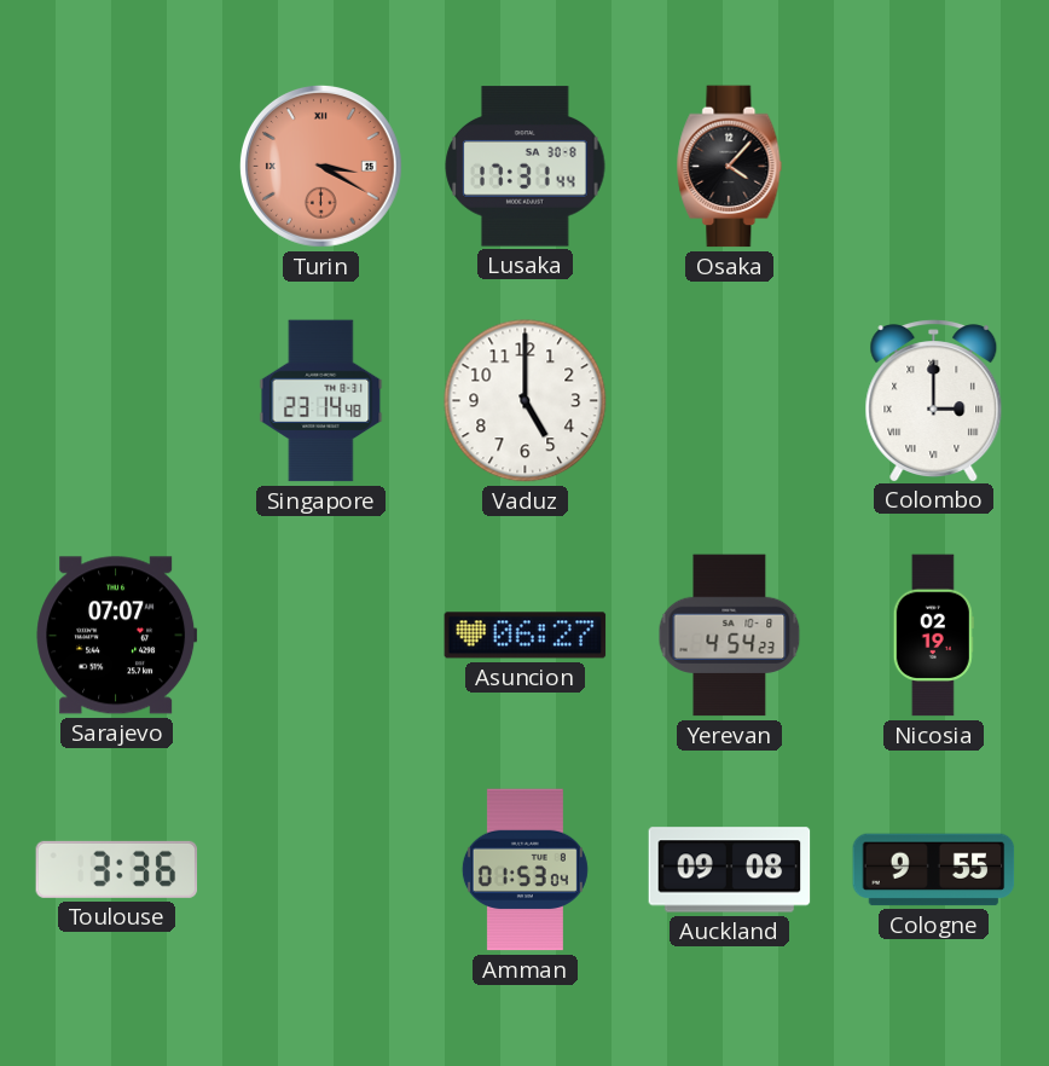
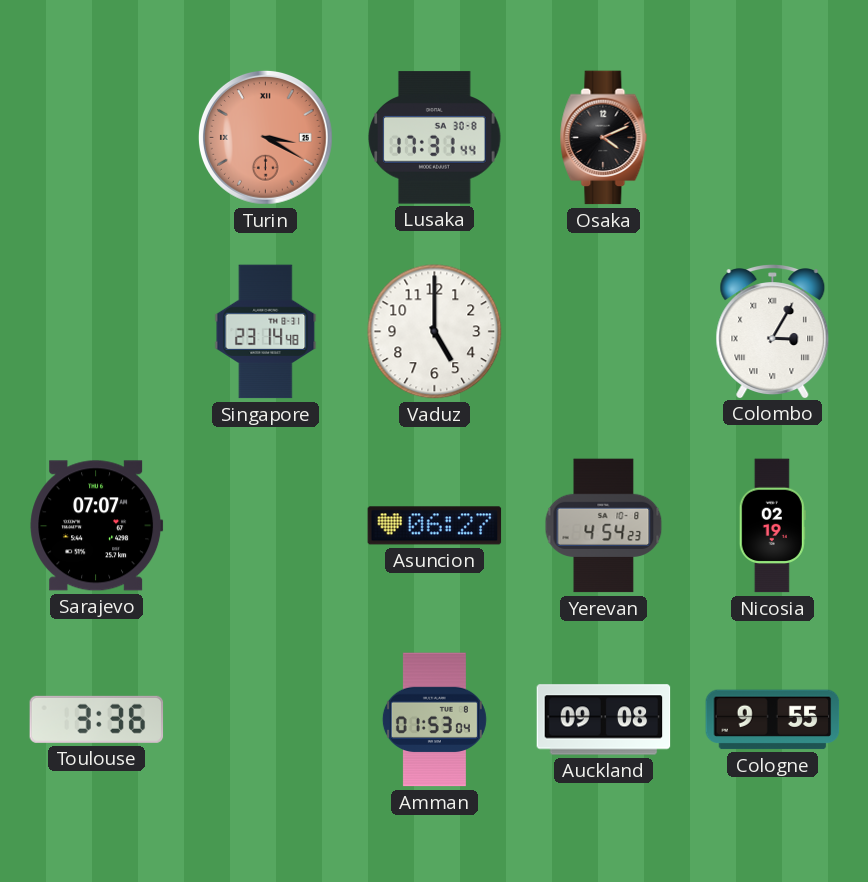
Osaka: 4:07 -> 4:11 (604, 138)
Colombo: 3:00 -> 3:05 (773, 331)
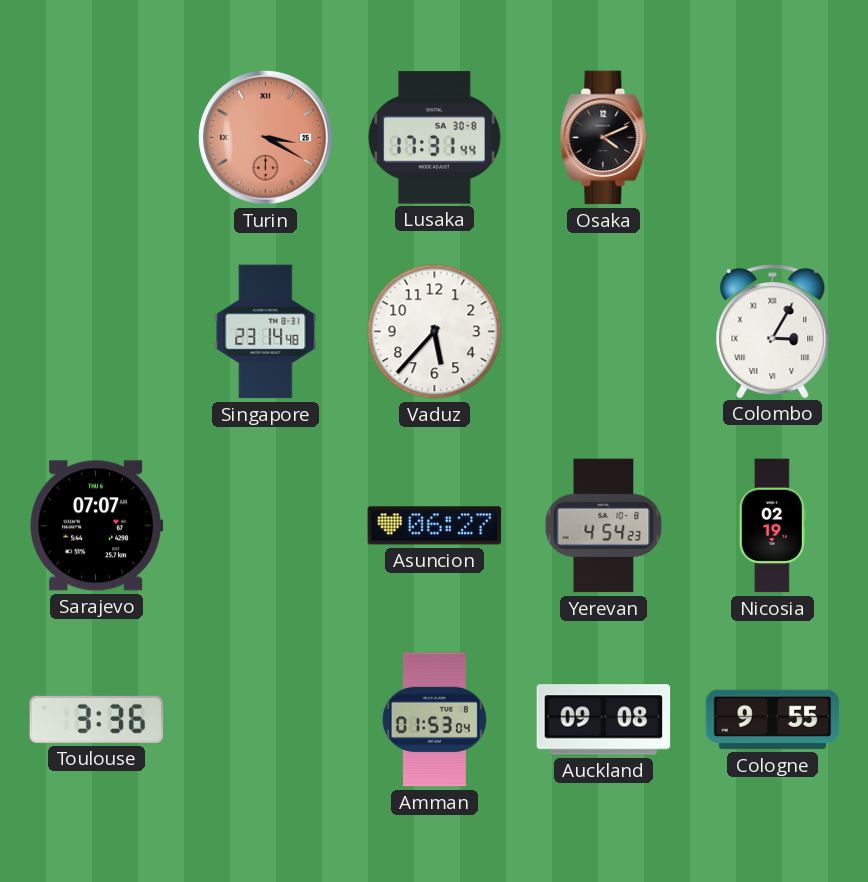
Vaduz: 5:00 -> 5:37 (435, 332)
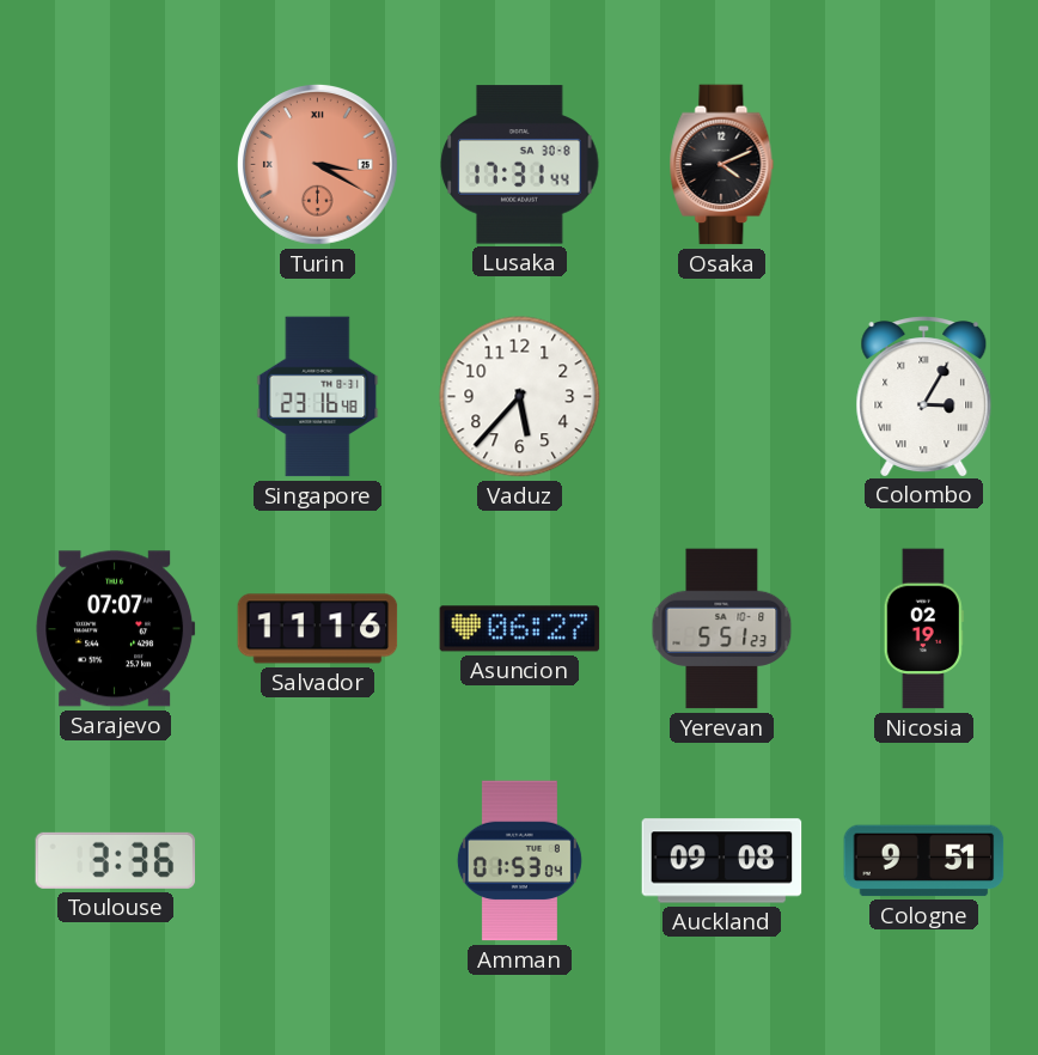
Singapore: 23:14 -> 23:16 (318, 397)
Salvador: none -> 11:16 (318, 629)
Yerevan: 4:54 -> 5:51 (722, 629)
Cologne: 9:55 -> 9:51 (924, 861)
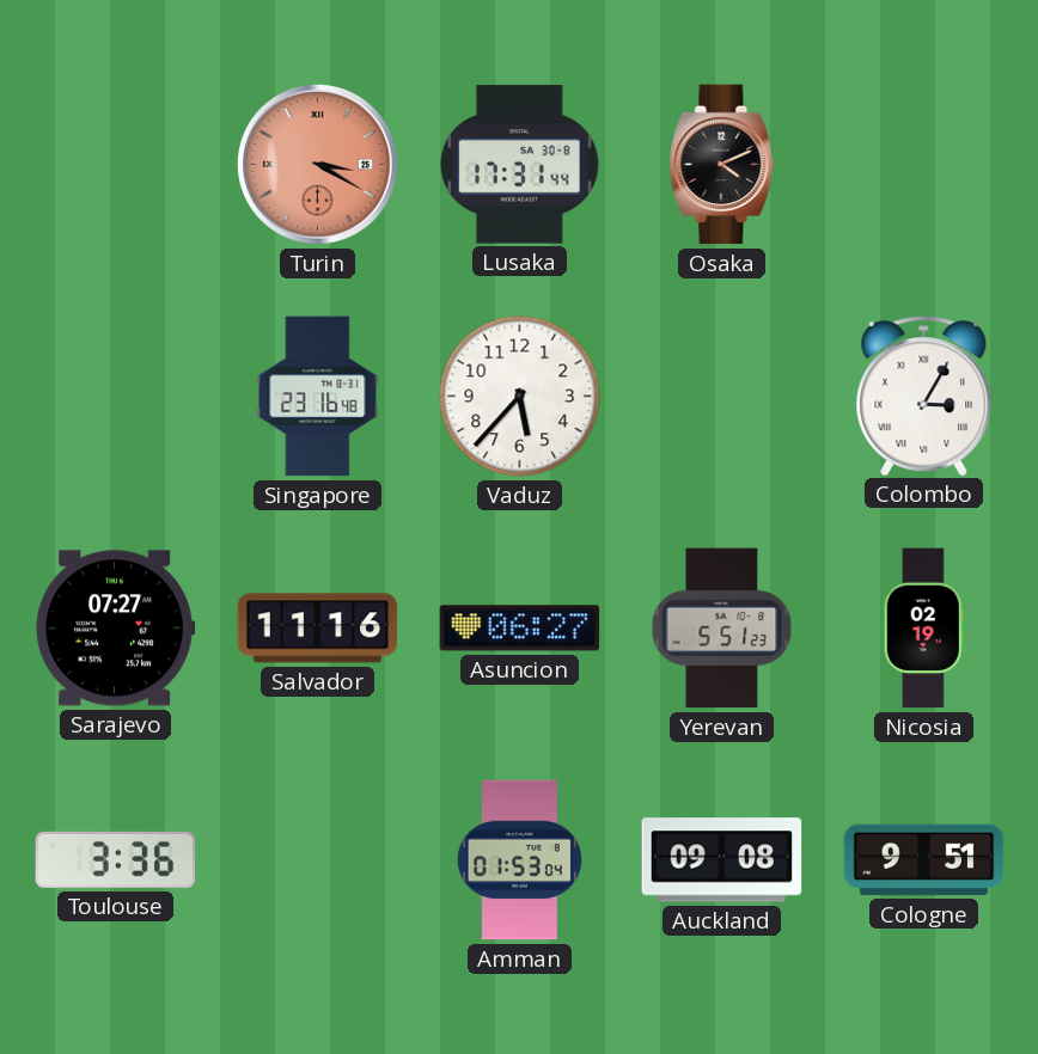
Sarajevo: 07:07 -> 07:27 (116, 629)
